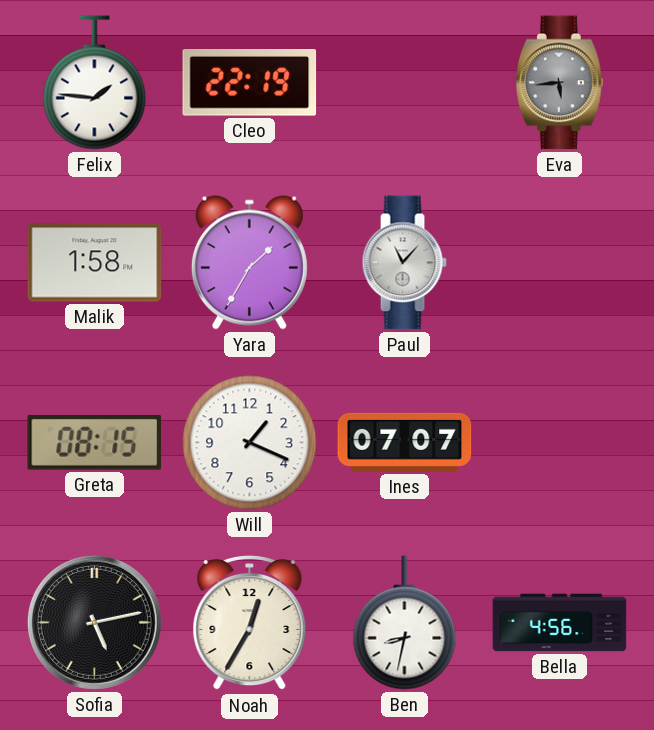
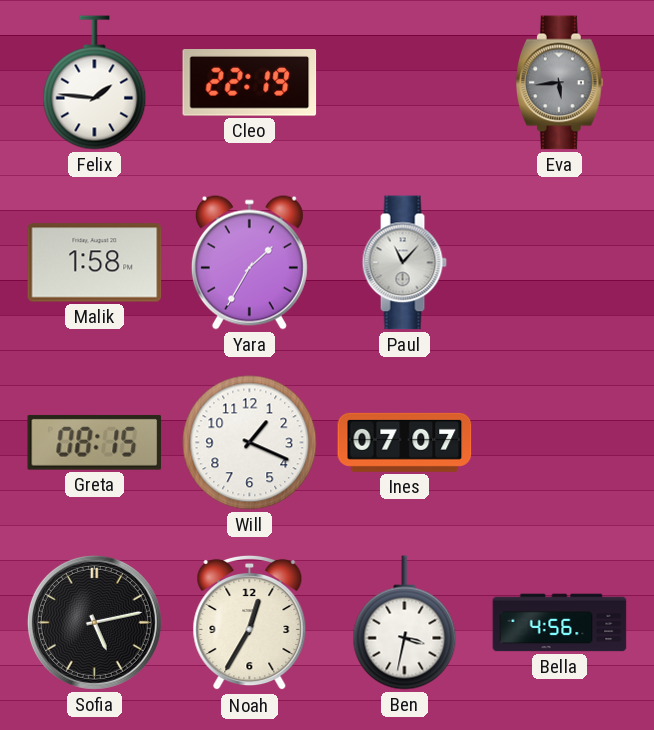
Ben: 8:32 -> 3:32 (405, 623)
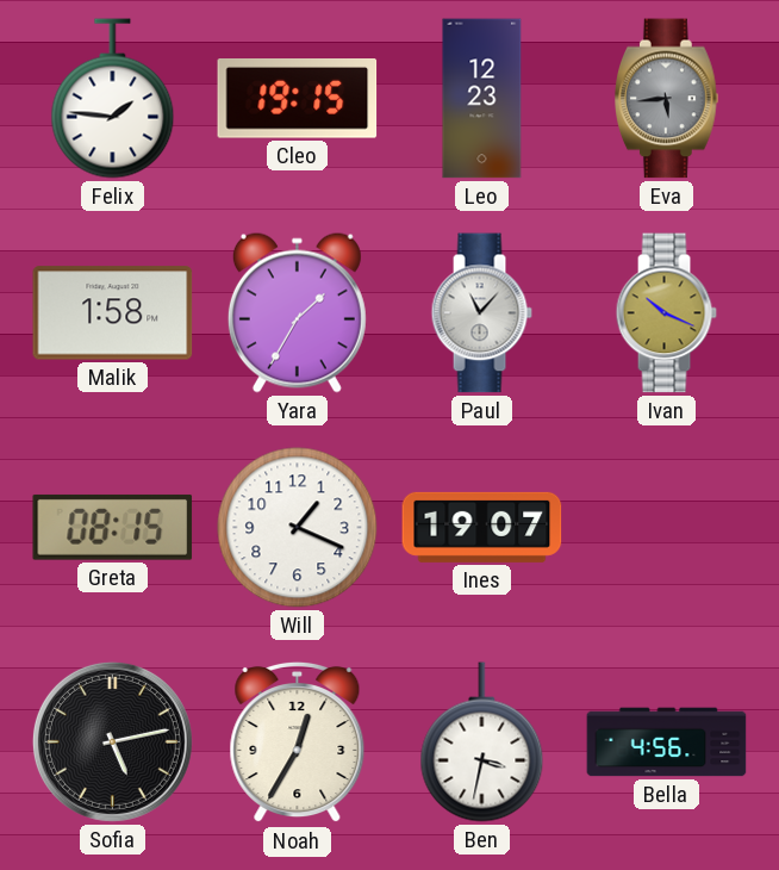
Cleo: 22:19 -> 19:15 (298, 99)
Leo: none -> 12:23 (482, 99)
Ivan: none -> 10:19 (666, 313)
Ines: 07:07 -> 19:07 (482, 527)
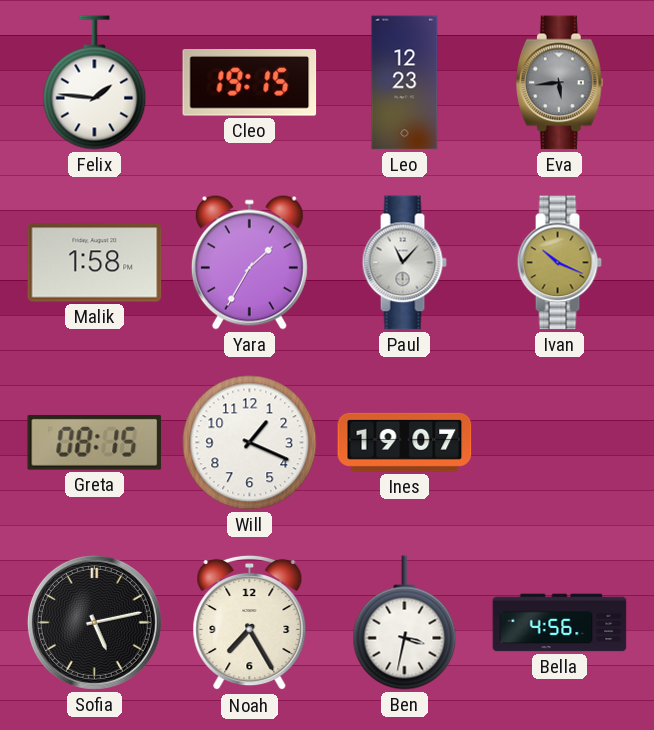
Noah: 12:35 -> 7:25 (250, 623)
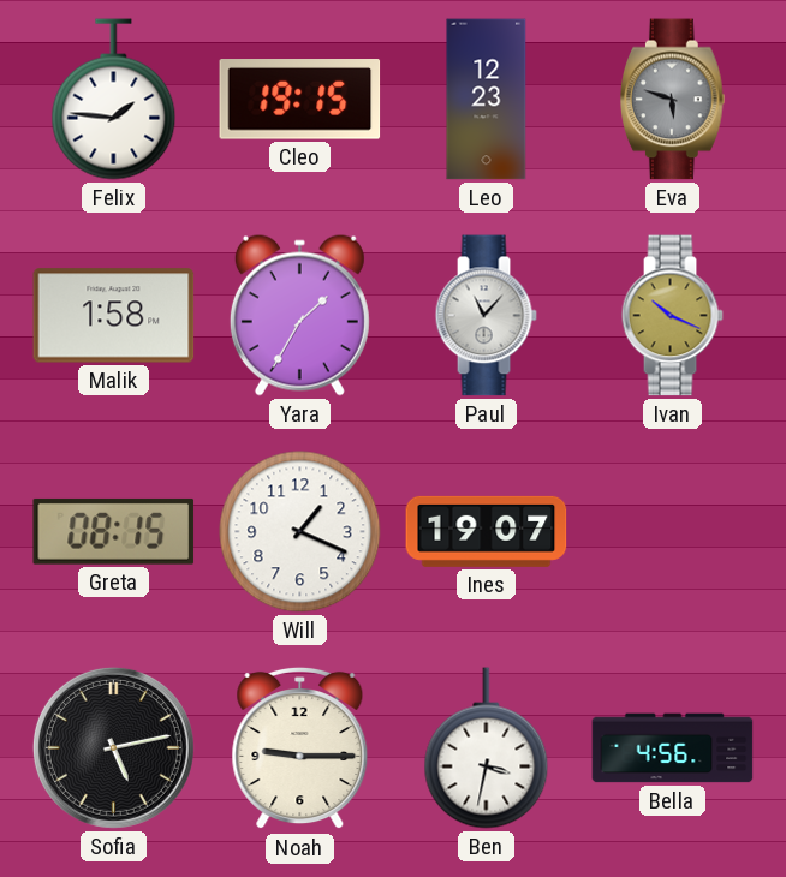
Eva: 5:44 -> 5:48 (673, 100)
Noah: 7:25 -> 9:15 (300, 748)
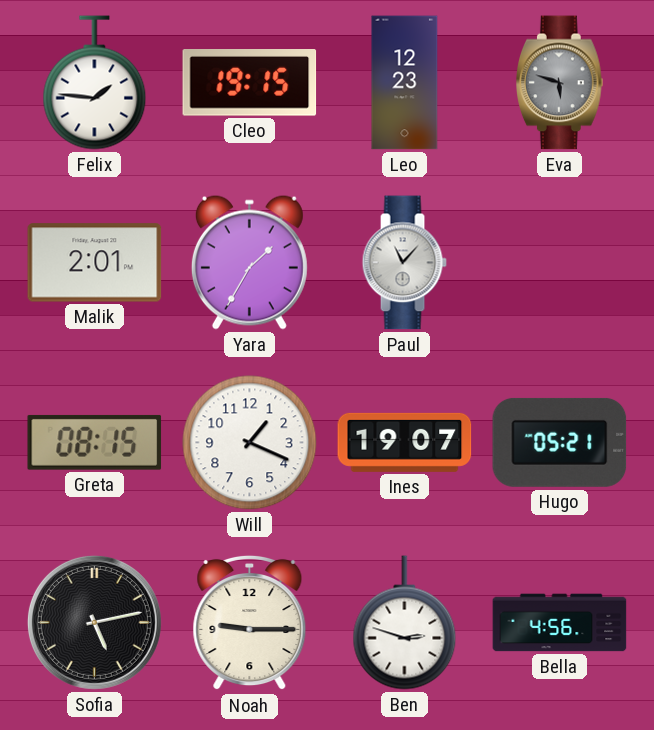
Malik: 1:58 -> 2:01 (95, 263)
Ivan: 10:19 -> none (672, 316)
Hugo: none -> 05:21 (560, 442)
Ben: 3:32 -> 2:48 (405, 623)
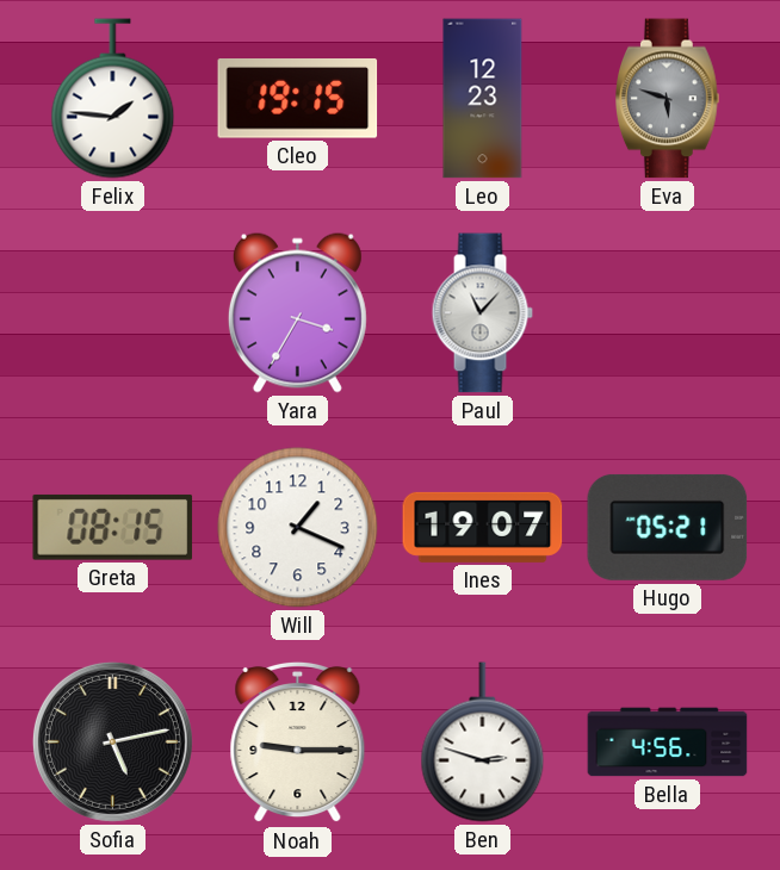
Malik: 2:01 -> none (95, 263)
Yara: 1:35 -> 3:35 (297, 312)
